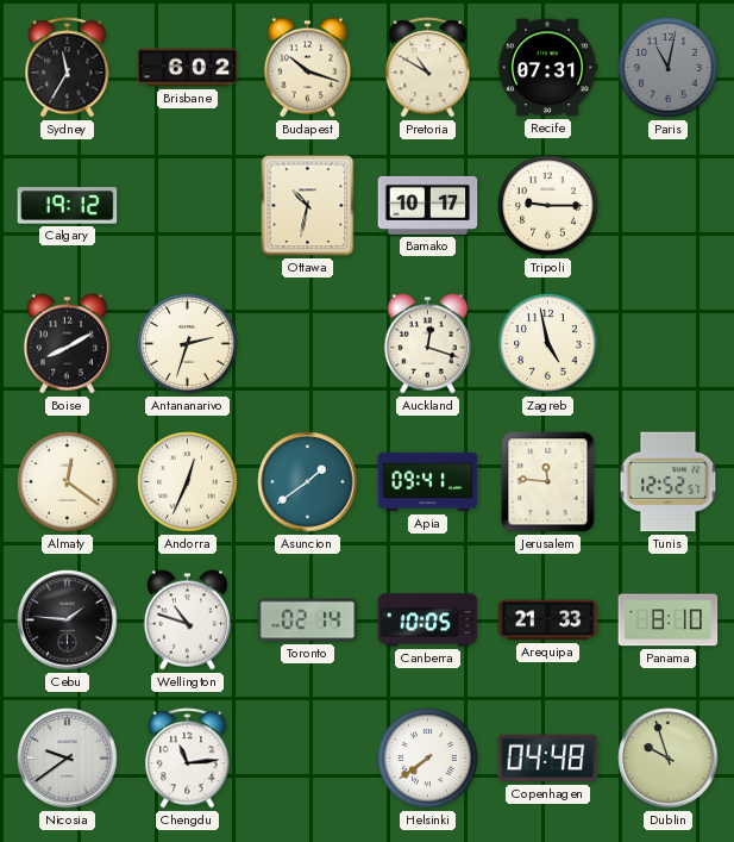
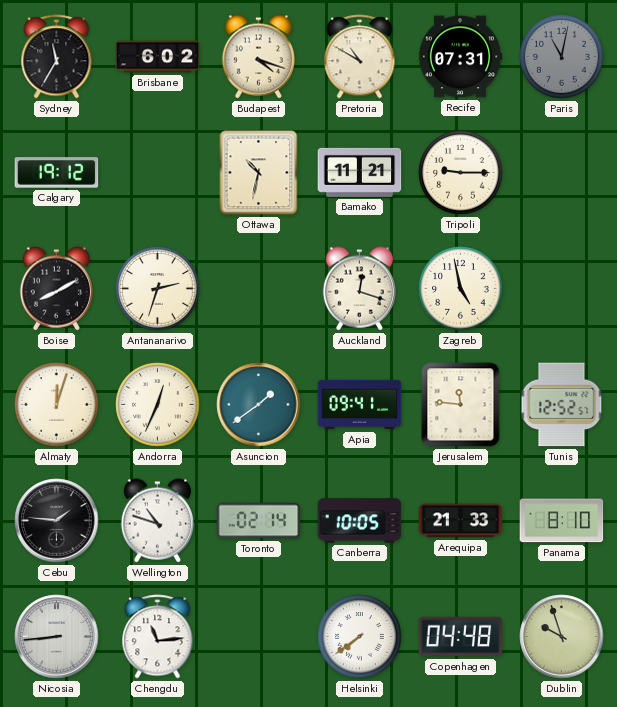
Budapest: 10:18 -> 4:18 (258, 57)
Bamako: 10:17 -> 11:21 (360, 172)
Almaty: 12:21 -> 12:03 (57, 405)
Nicosia: 9:39 -> 8:44 (57, 637)
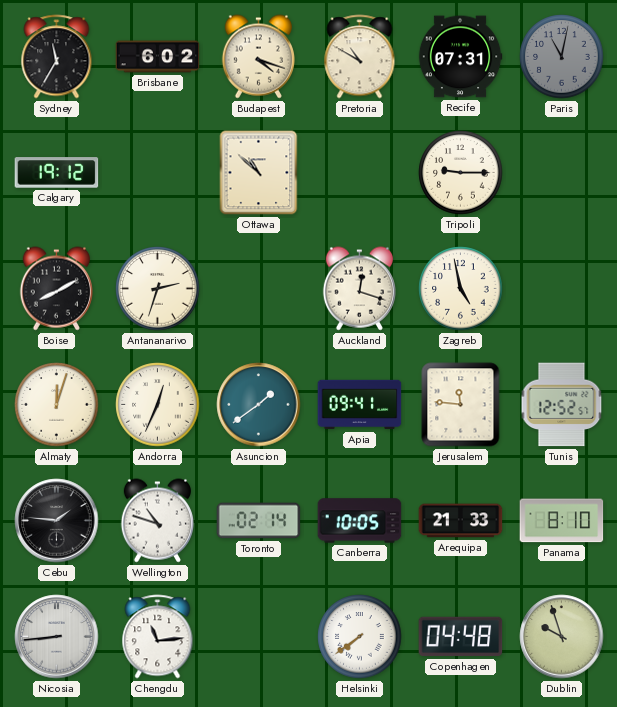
Ottawa: 10:32 -> 10:52 (259, 173)
Bamako: 11:21 -> none (360, 172)
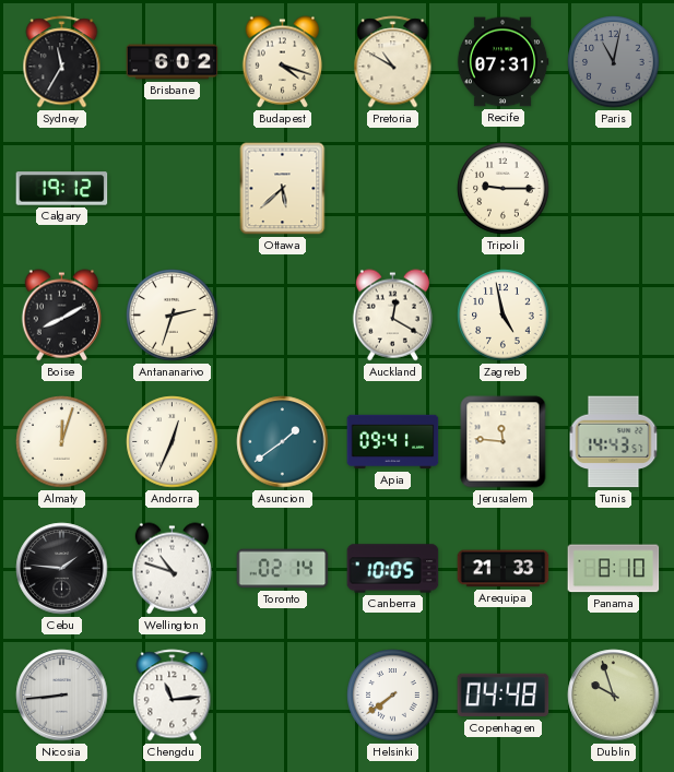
Ottawa: 10:52 -> 5:38 (283, 189)
Auckland: 12:18 -> 12:20 (392, 316)
Tunis: 12:52 -> 14:43 (614, 442)
